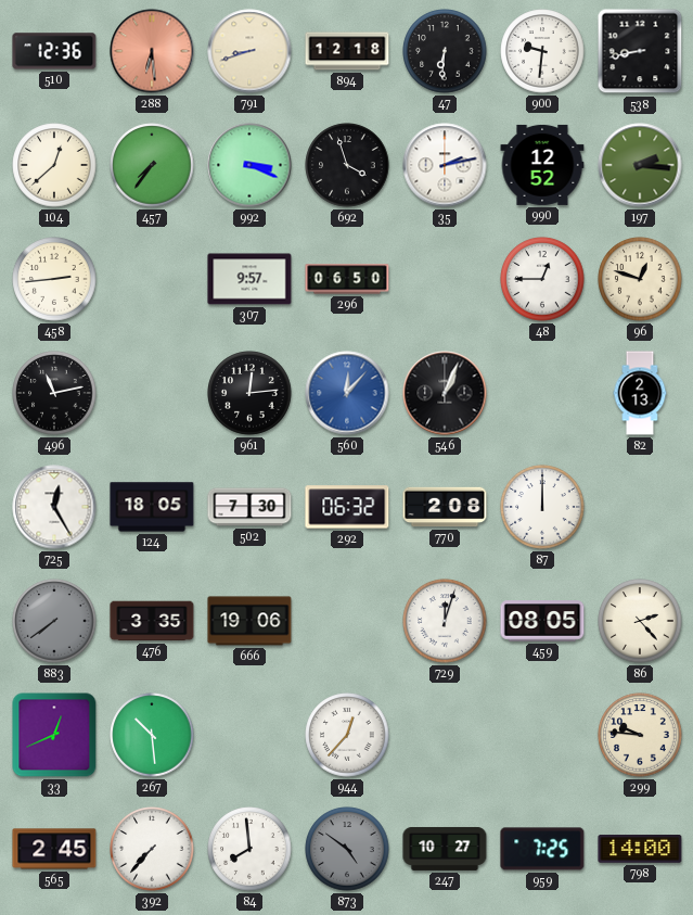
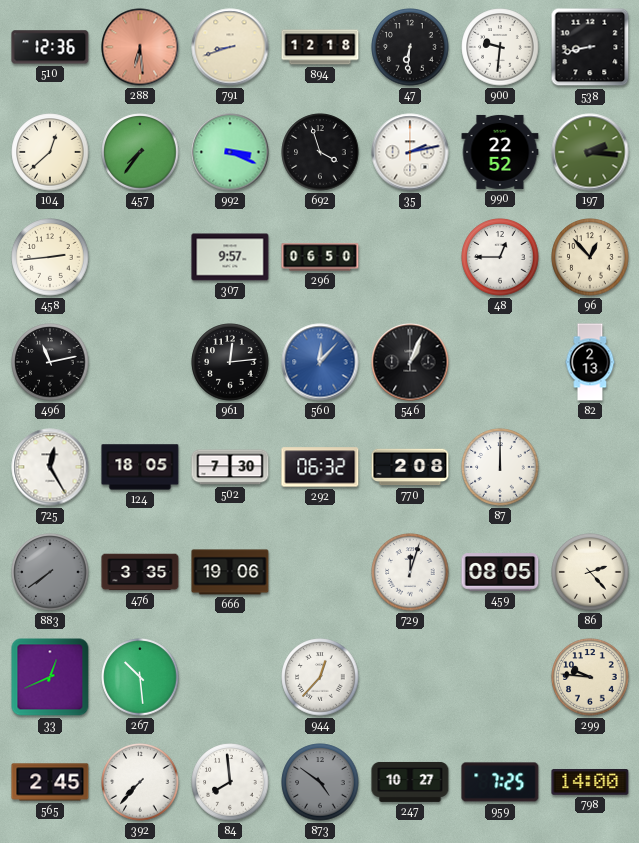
990: 12:52 -> 22:52 (500, 152)
96: 12:48 -> 12:53 (590, 257)
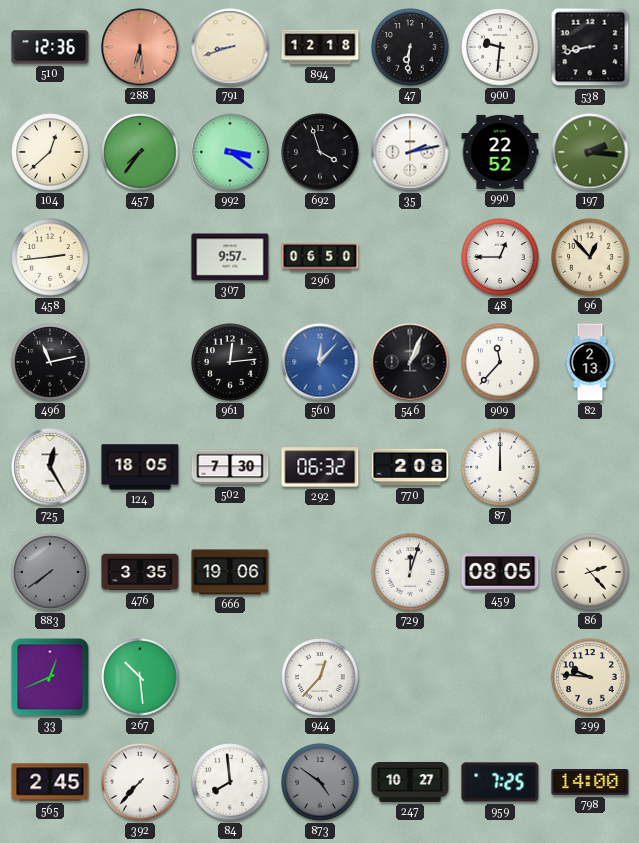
992: 3:19 -> 3:21 (230, 152)
909: none -> 11:37 (500, 362)
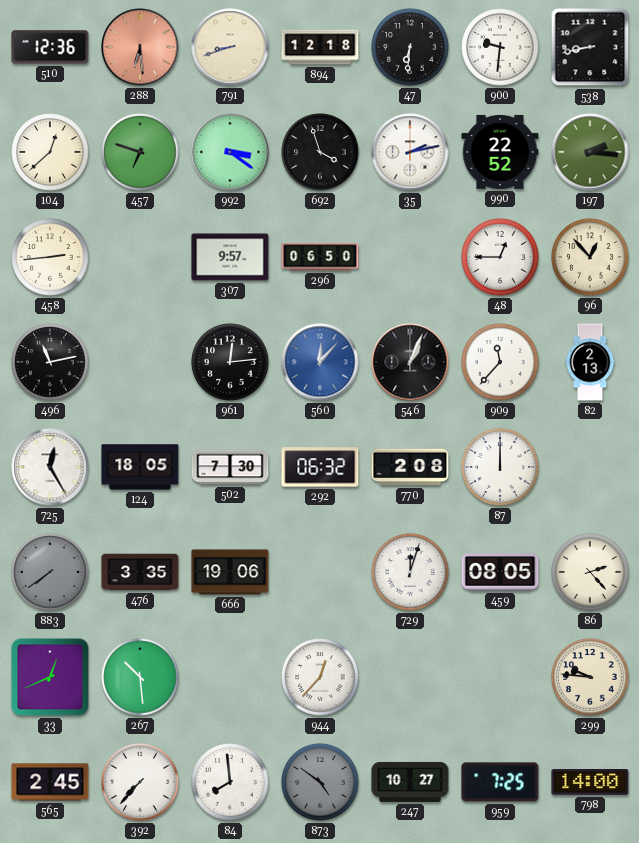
457: 7:36 -> 6:48 (140, 152)
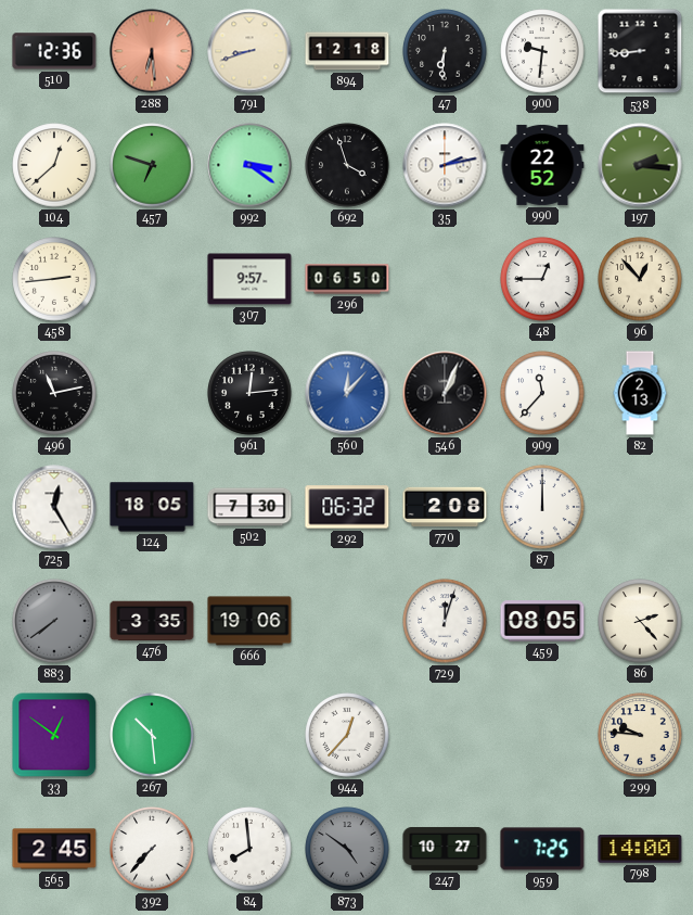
538: 8:43 -> 8:44 (640, 51)
33: 12:41 -> 12:51 (54, 735)
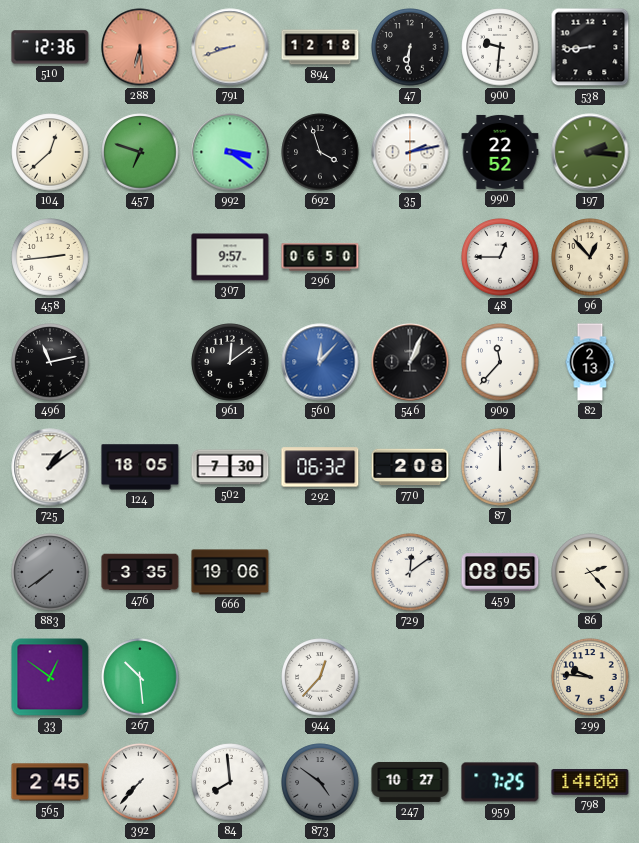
961: 12:14 -> 12:09 (230, 362)
725: 12:25 -> 1:09 (50, 467)
729: 12:03 -> 12:09 (410, 572)
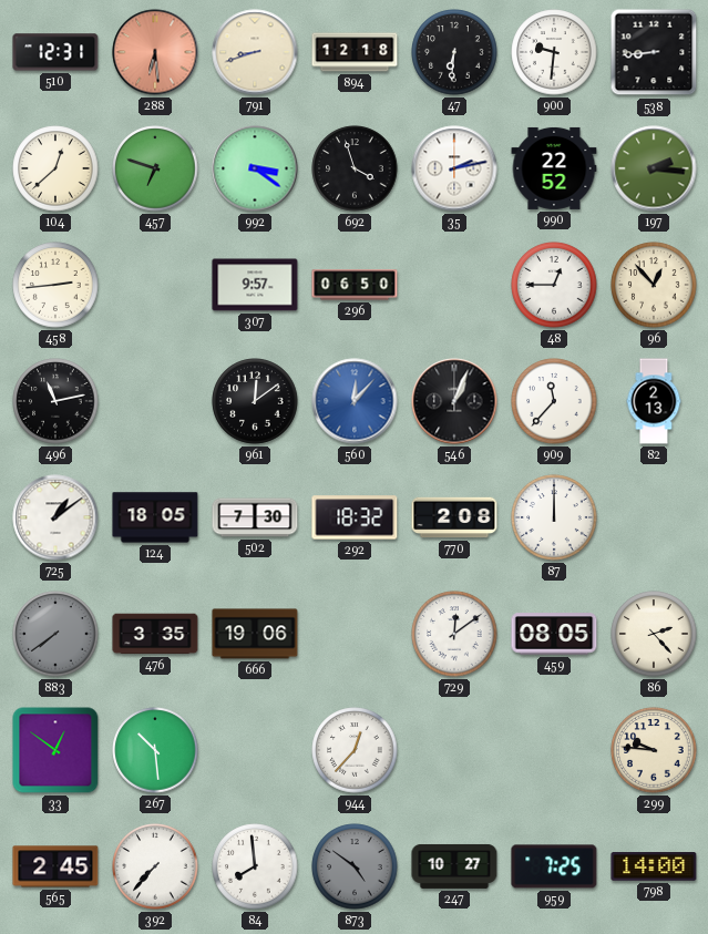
510: 12:36 -> 12:31 (55, 52)
292: 06:32 -> 18:32 (355, 517)
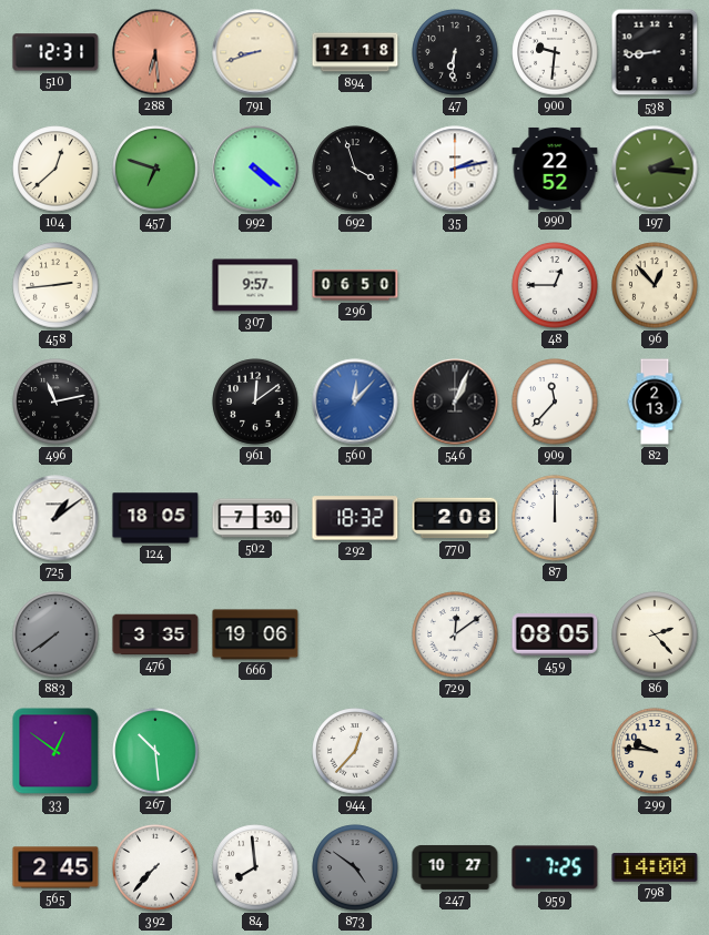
992: 3:21 -> 4:21 (255, 169)
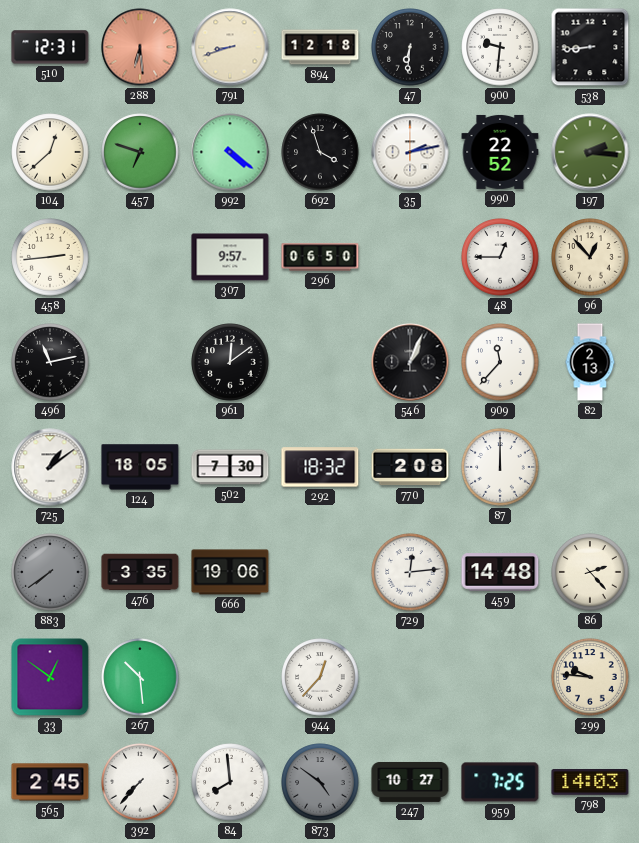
560: 12:07 -> none (355, 402)
729: 12:09 -> 12:14 (410, 572)
459: 08:05 -> 14:48 (500, 572)
798: 14:00 -> 14:03 (590, 782)
